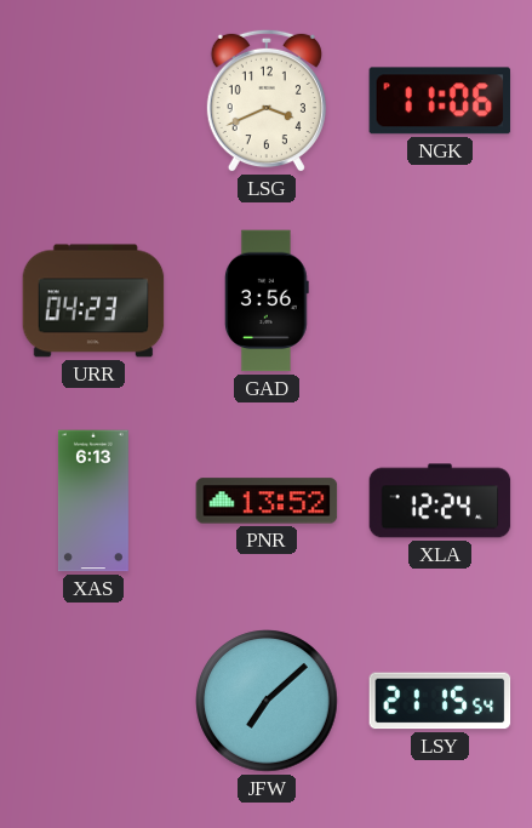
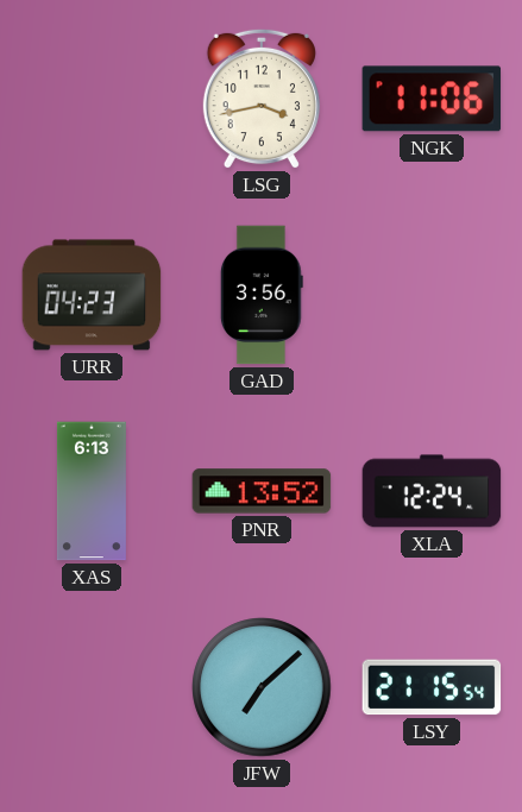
LSG: 3:41 -> 3:43 (262, 99)
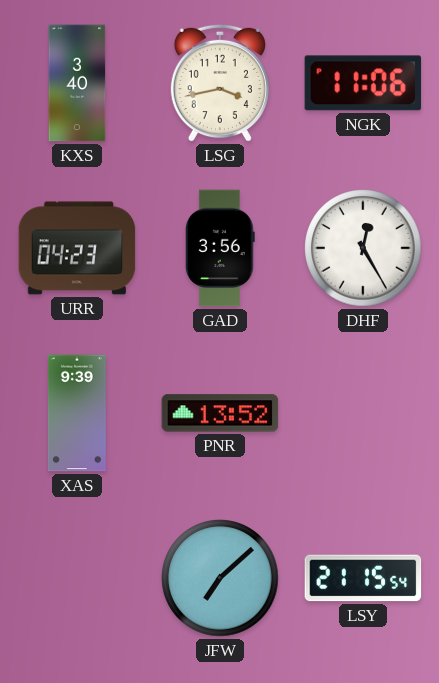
KXS: none -> 3:40 (77, 83)
DHF: none -> 12:25 (363, 248)
XAS: 6:13 -> 9:39 (77, 413)
XLA: 12:24 -> none (432, 491)
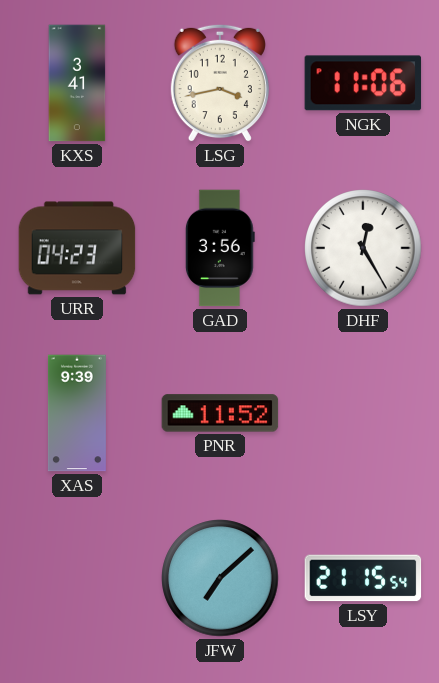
KXS: 3:40 -> 3:41 (77, 83)
PNR: 13:52 -> 11:52 (220, 413)
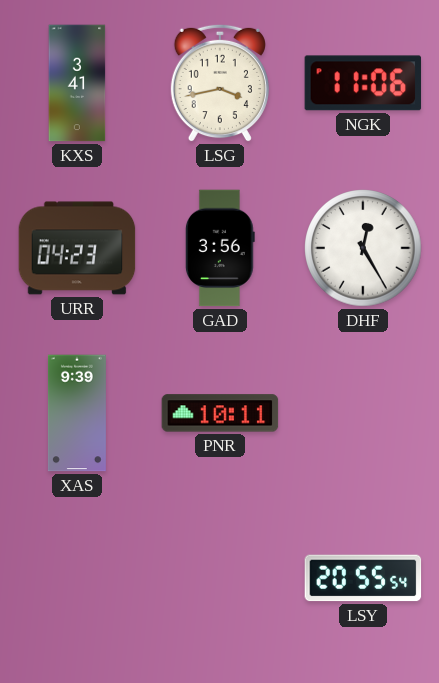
PNR: 11:52 -> 10:11 (220, 413)
JFW: 7:08 -> none (220, 578)
LSY: 21:15 -> 20:55 (363, 578)
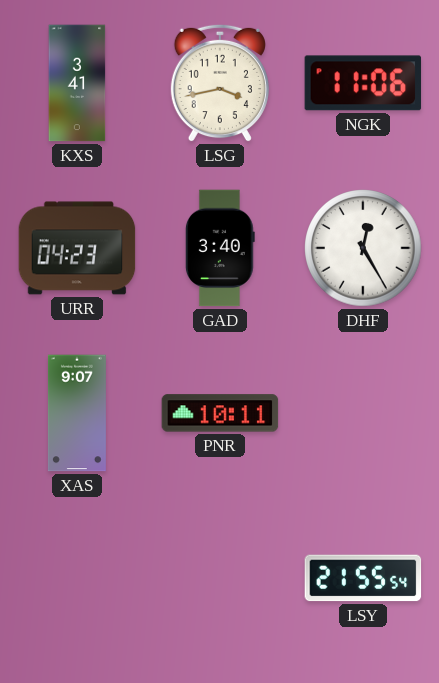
GAD: 3:56 -> 3:40 (220, 248)
XAS: 9:39 -> 9:07 (77, 413)
LSY: 20:55 -> 21:55 (363, 578)
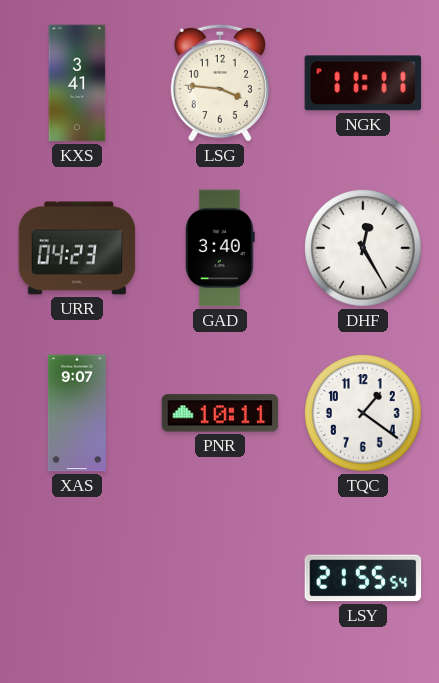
LSG: 3:43 -> 3:46 (220, 83)
NGK: 11:06 -> 11:11 (363, 83)
TQC: none -> 1:21 (363, 413)
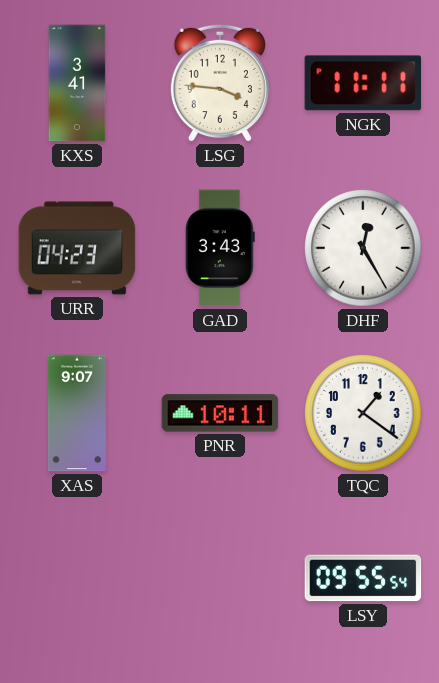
GAD: 3:40 -> 3:43 (220, 248)
LSY: 21:55 -> 09:55 (363, 578)
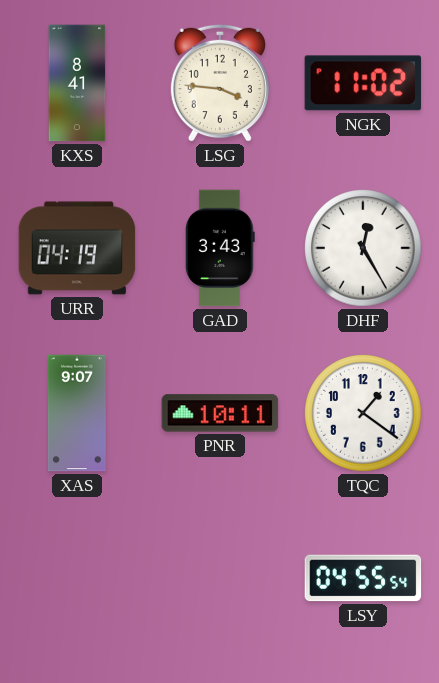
KXS: 3:41 -> 8:41 (77, 83)
NGK: 11:11 -> 11:02 (363, 83)
URR: 04:23 -> 04:19 (77, 248)
LSY: 09:55 -> 04:55 (363, 578)
